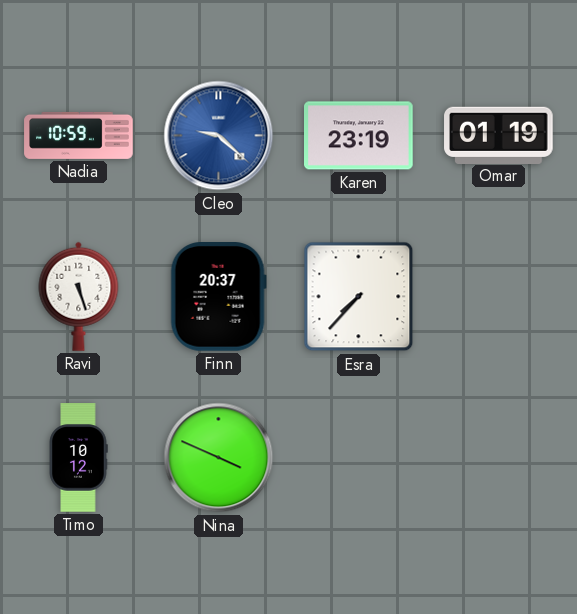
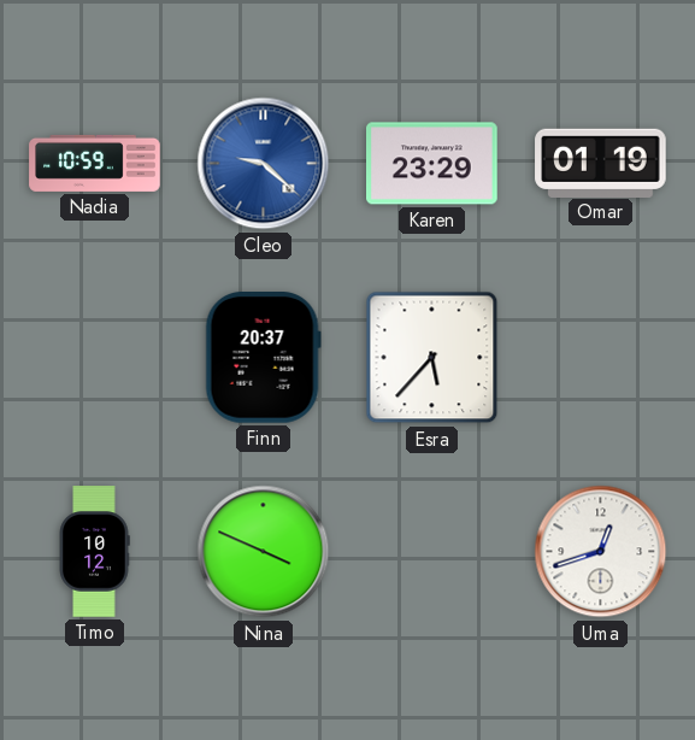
Karen: 23:19 -> 23:29 (432, 164)
Ravi: 5:27 -> none (79, 296)
Esra: 7:37 -> 5:37 (432, 358)
Uma: none -> 12:42 (601, 552)
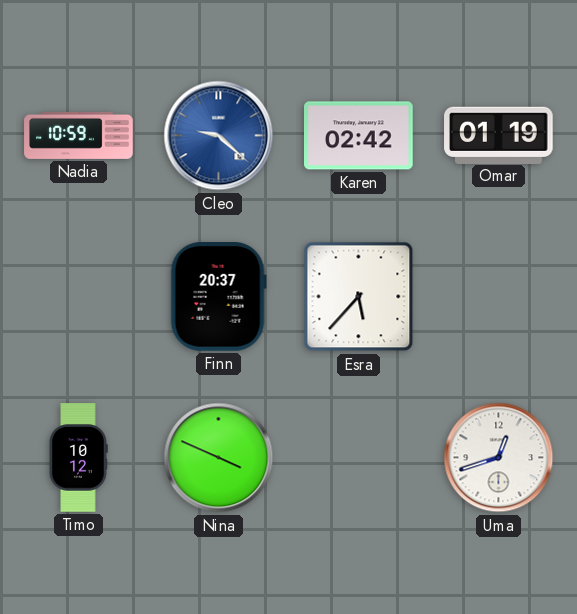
Karen: 23:29 -> 02:42 (359, 136)
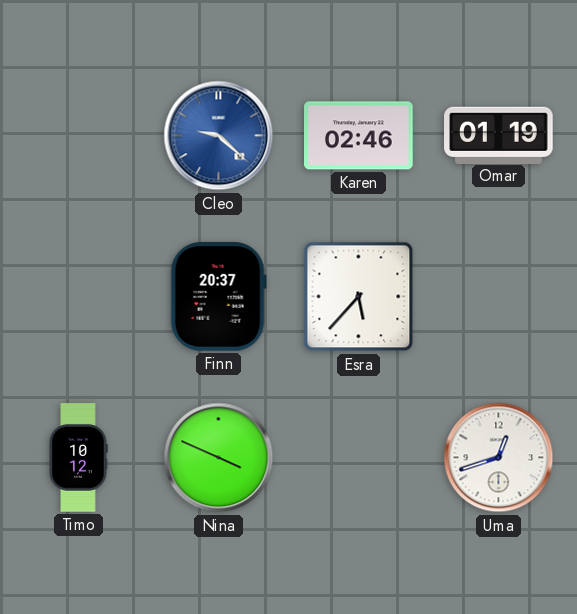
Nadia: 10:59 -> none (79, 135)
Karen: 02:42 -> 02:46 (359, 136)
